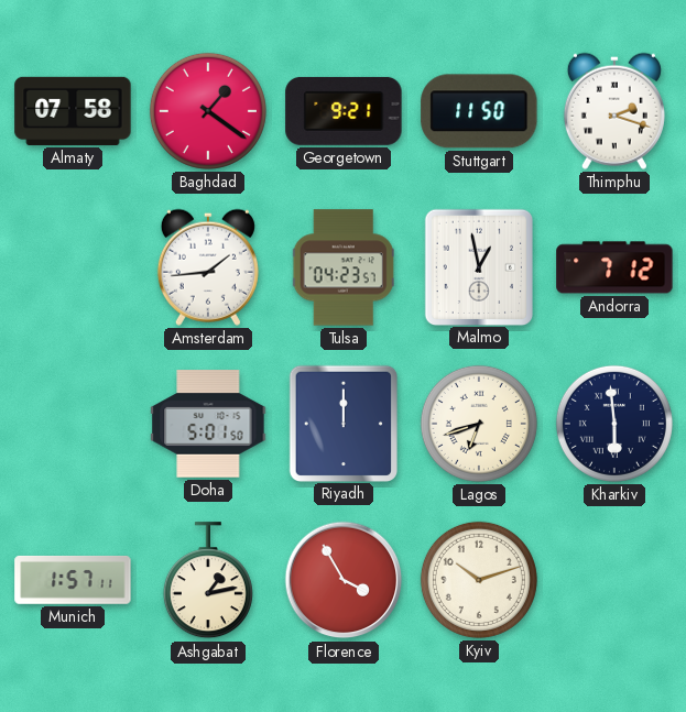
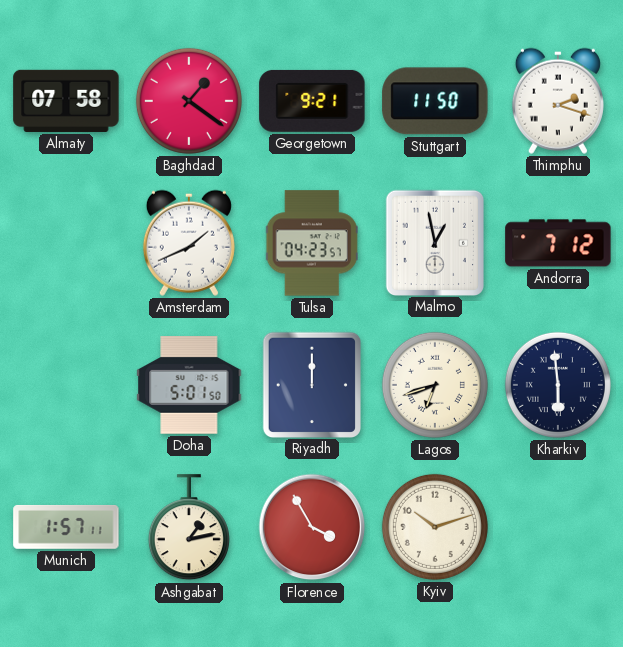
Amsterdam: 1:44 -> 1:41 (189, 243)
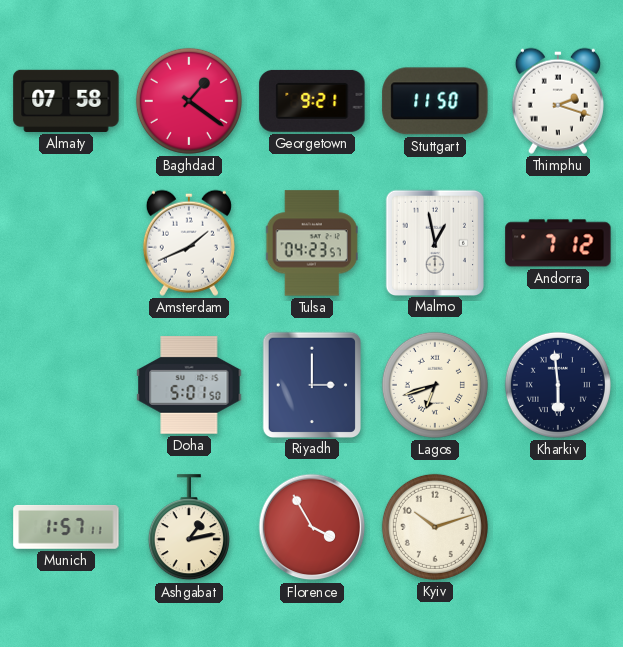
Riyadh: 12:00 -> 3:00 (311, 384)
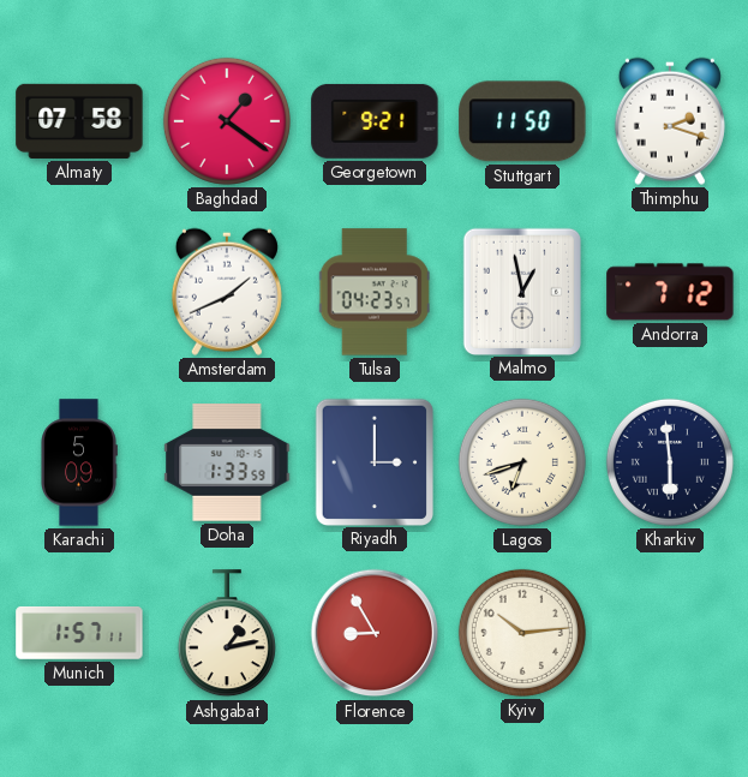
Karachi: none -> 5:09 (79, 462)
Doha: 5:01 -> 1:33 (227, 462)
Florence: 3:55 -> 8:55 (375, 633)
Kyiv: 10:12 -> 10:14 (522, 633)
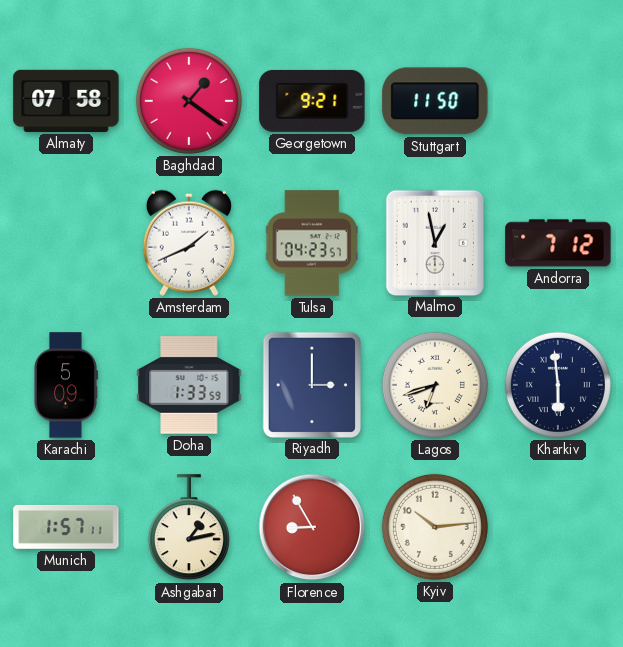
Thimphu: 2:18 -> none (670, 121)
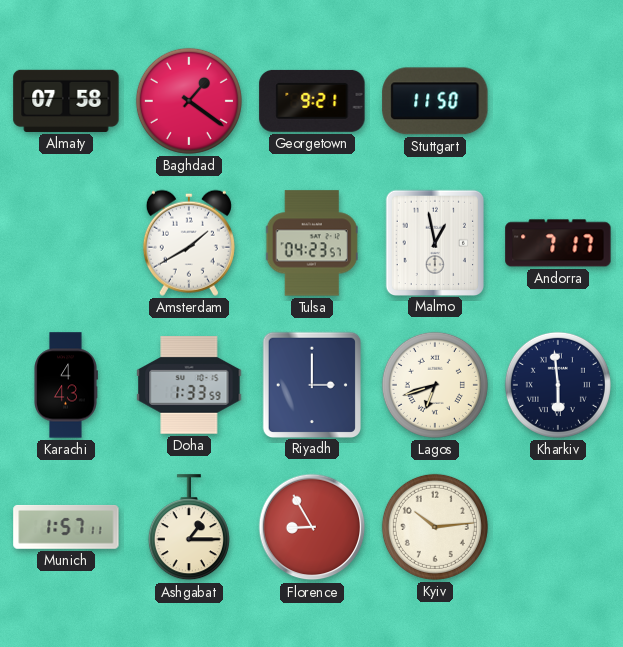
Amsterdam: 1:41 -> 1:40 (189, 243)
Andorra: 7:12 -> 7:17 (558, 243)
Karachi: 5:09 -> 4:43 (66, 385)
Ashgabat: 1:13 -> 1:15 (189, 528)
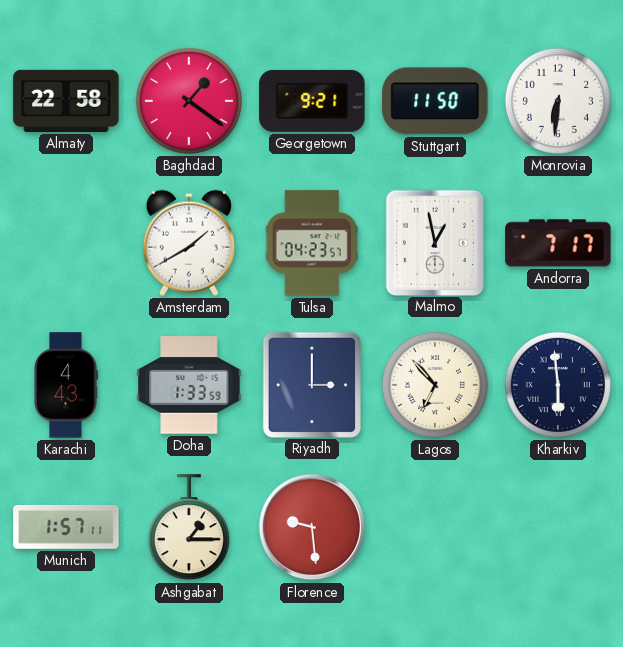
Almaty: 07:58 -> 22:58 (66, 101)
Monrovia: none -> 6:31 (558, 101)
Lagos: 6:42 -> 6:53 (435, 385)
Florence: 8:55 -> 9:29 (312, 527)
Kyiv: 10:14 -> none (435, 527)
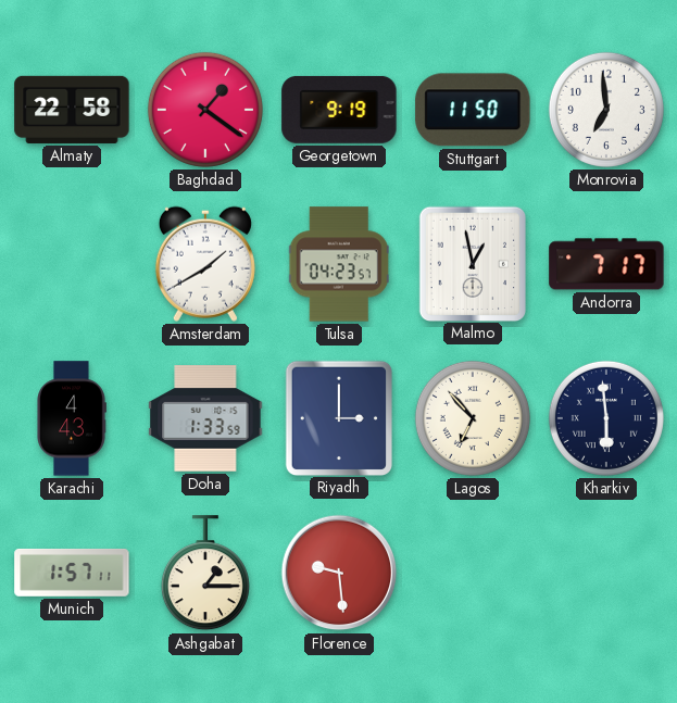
Georgetown: 9:21 -> 9:19 (339, 110)
Monrovia: 6:31 -> 6:59 (606, 110)
